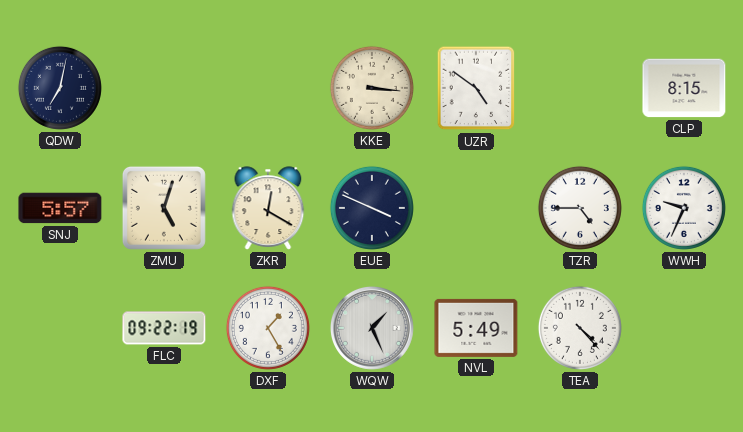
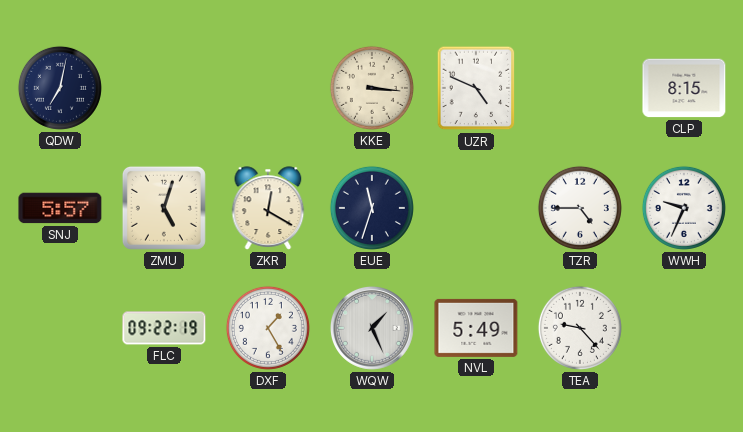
UZR: 4:51 -> 4:49 (476, 88)
EUE: 3:49 -> 11:33 (372, 208)
TEA: 4:23 -> 9:23 (580, 328)
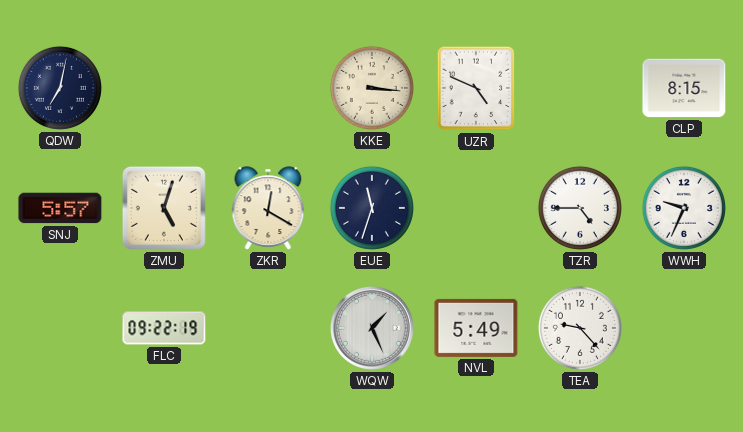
DXF: 1:25 -> none (268, 328)
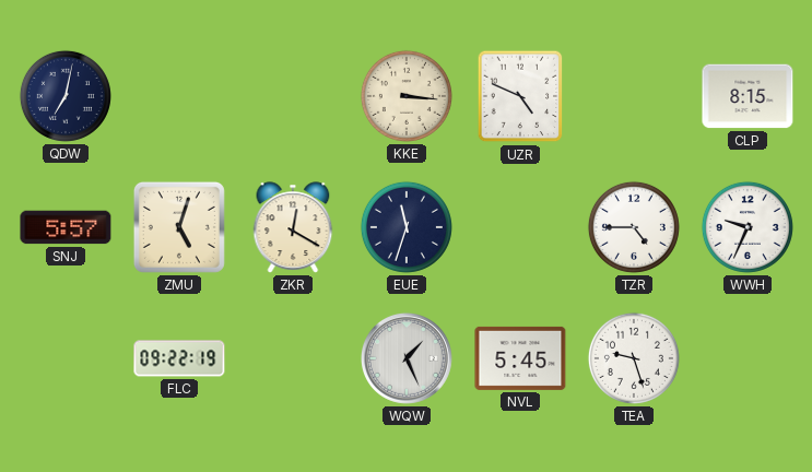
NVL: 5:49 -> 5:45 (520, 358)
TEA: 9:23 -> 9:27 (634, 358)
